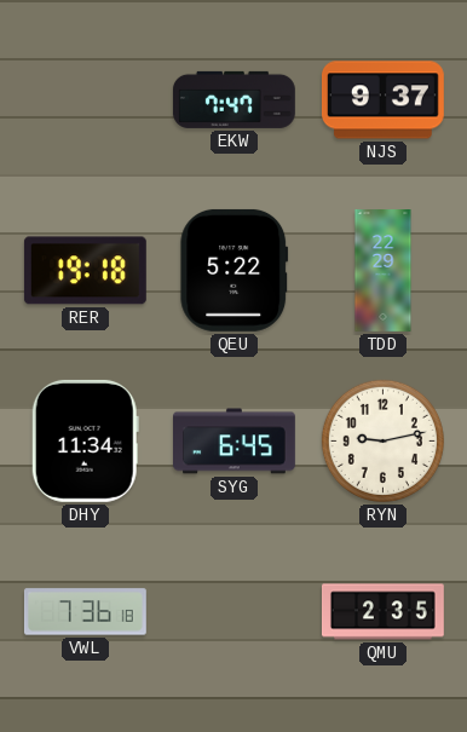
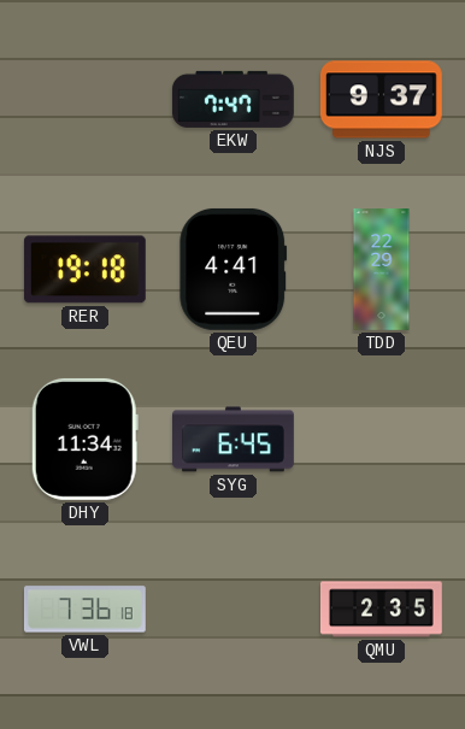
QEU: 5:22 -> 4:41 (234, 269)
RYN: 9:13 -> none (382, 440)
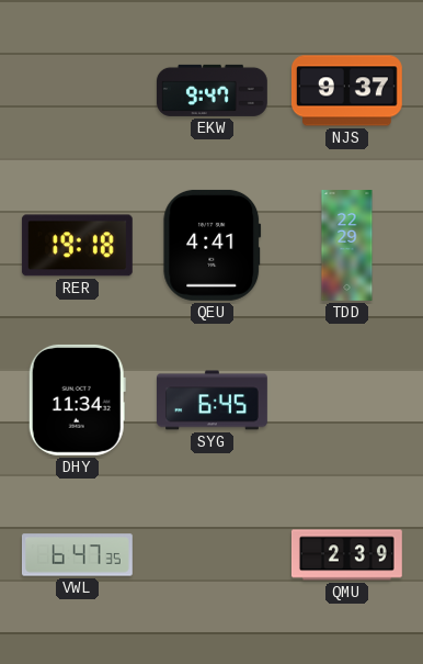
EKW: 7:47 -> 9:47 (211, 90)
VWL: 7:36 -> 6:47 (77, 555)
QMU: 2:35 -> 2:39 (347, 555)
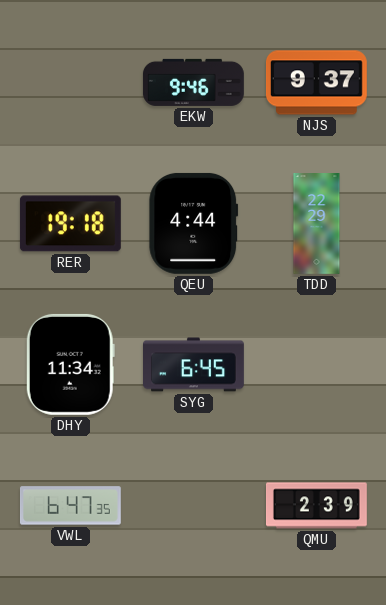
EKW: 9:47 -> 9:46 (193, 82)
QEU: 4:41 -> 4:44 (194, 223)
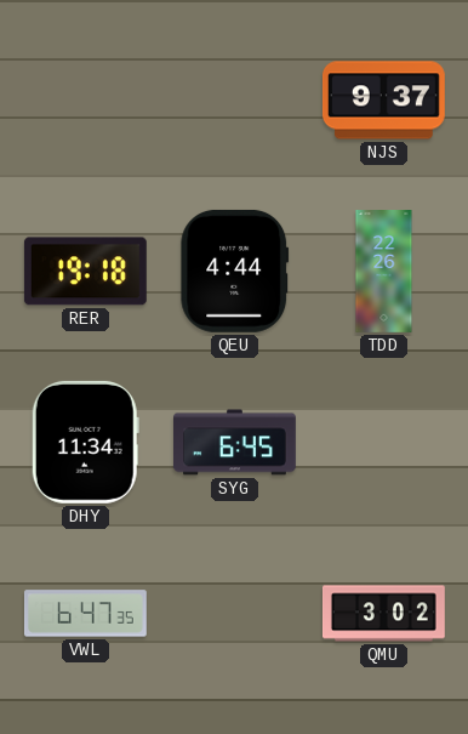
EKW: 9:46 -> none (193, 82)
TDD: 22:29 -> 22:26 (384, 272)
QMU: 2:39 -> 3:02 (384, 614)
